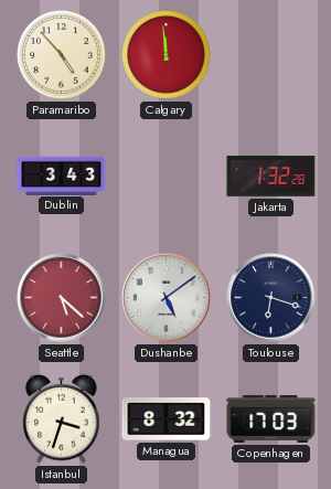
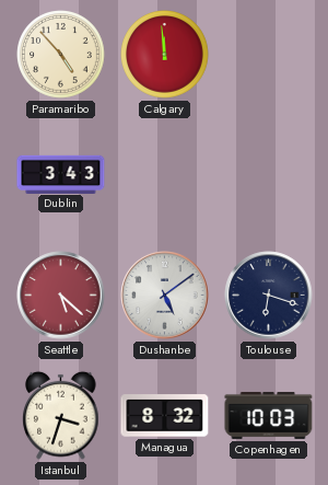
Jakarta: 1:32 -> none (271, 177)
Copenhagen: 17:03 -> 10:03 (269, 415)
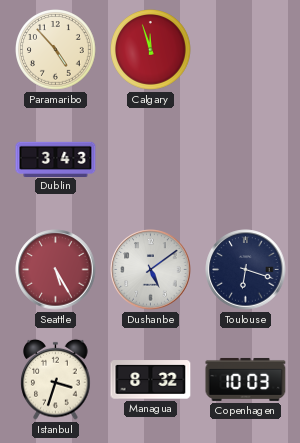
Calgary: 11:59 -> 11:57 (151, 50)
Seattle: 5:22 -> 5:25 (56, 270)
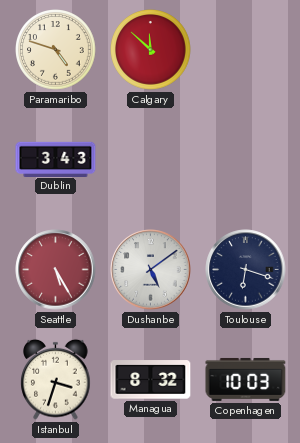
Paramaribo: 4:53 -> 4:48 (56, 50)
Calgary: 11:57 -> 11:52 (151, 50)
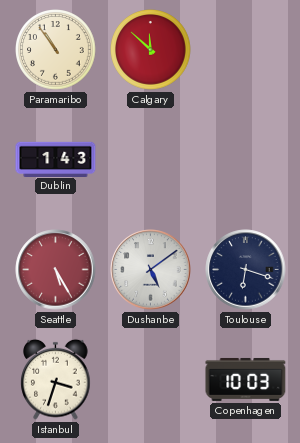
Paramaribo: 4:48 -> 10:54 (56, 50)
Dublin: 3:43 -> 1:43 (56, 159)
Managua: 8:32 -> none (151, 380)
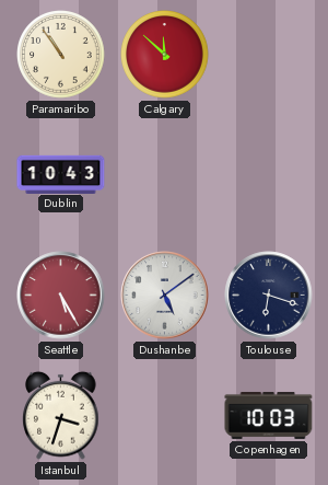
Dublin: 1:43 -> 10:43 (61, 174)
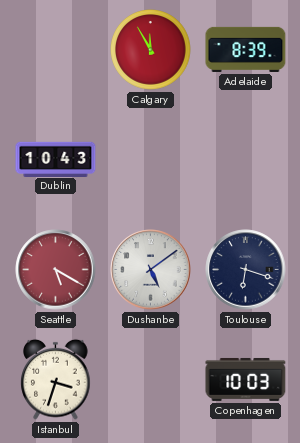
Paramaribo: 10:54 -> none (61, 55)
Calgary: 11:52 -> 11:55 (151, 50)
Adelaide: none -> 8:39 (246, 49)
Seattle: 5:25 -> 5:20 (56, 270)
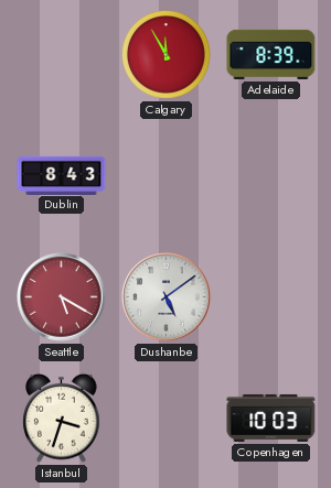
Dublin: 10:43 -> 8:43 (62, 175)
Toulouse: 6:18 -> none (246, 270)
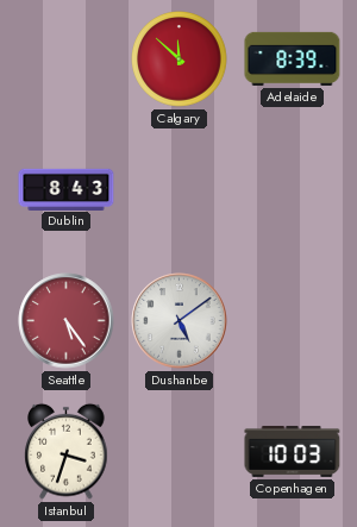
Calgary: 11:55 -> 11:52 (180, 59)
Seattle: 5:20 -> 5:24 (67, 321)
